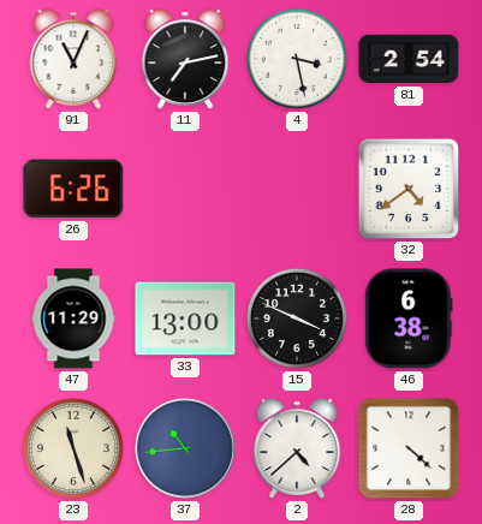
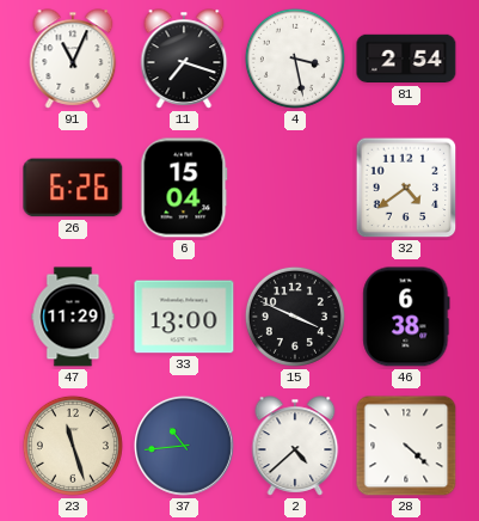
11: 7:13 -> 7:18 (184, 59)
6: none -> 15:04 (184, 188)
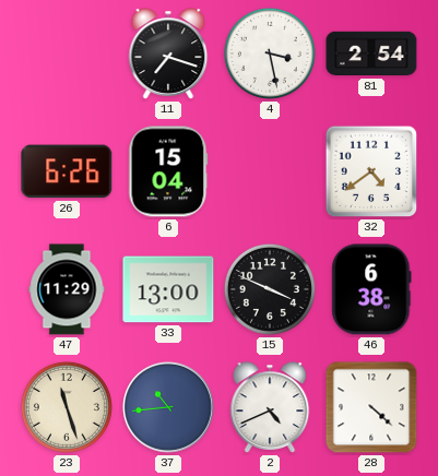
91: 11:04 -> none (73, 59)
2: 4:38 -> 4:41 (270, 407)
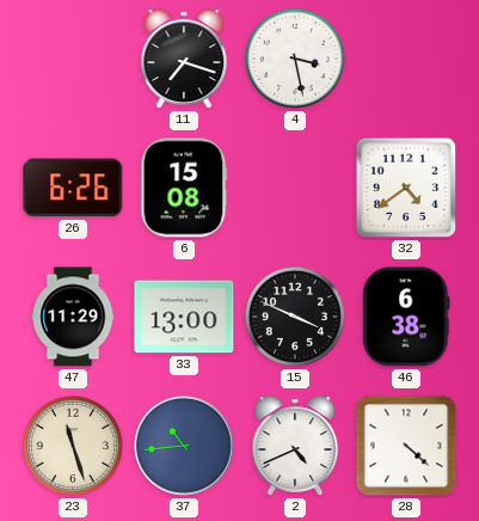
81: 2:54 -> none (371, 53)
6: 15:04 -> 15:08 (184, 188)
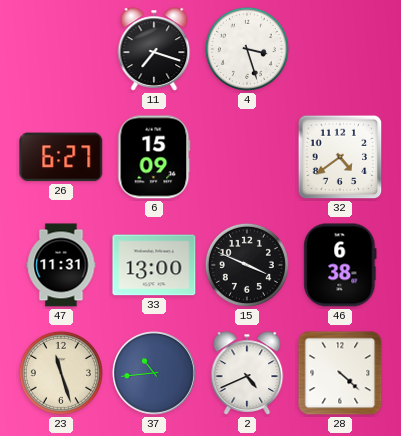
4: 3:28 -> 3:27 (247, 49)
26: 6:26 -> 6:27 (61, 157)
6: 15:08 -> 15:09 (154, 157)
47: 11:29 -> 11:31 (61, 265)
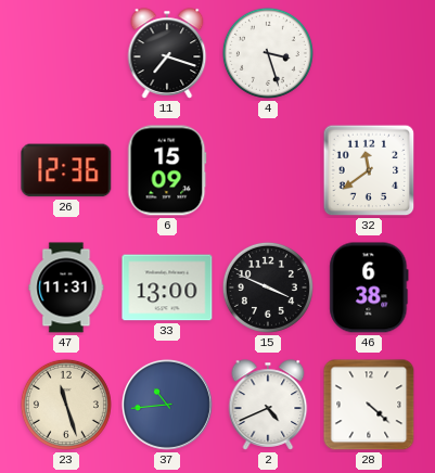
26: 6:27 -> 12:36 (66, 170)
32: 4:39 -> 11:39 (369, 170)
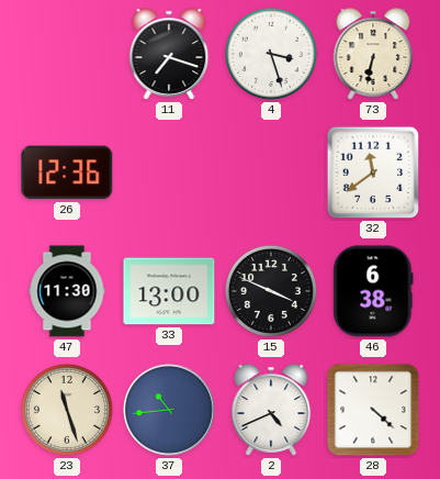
73: none -> 6:32 (373, 54)
6: 15:09 -> none (167, 170)
47: 11:31 -> 11:30 (67, 291)
